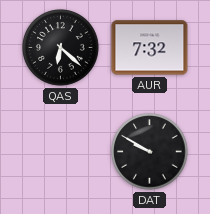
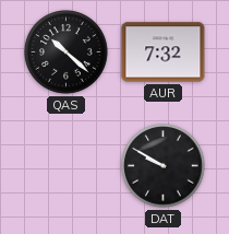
QAS: 6:22 -> 10:22 (67, 52)
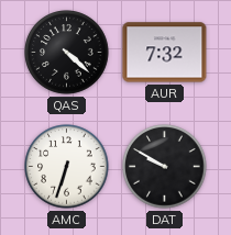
QAS: 10:22 -> 4:22 (67, 53)
AMC: none -> 6:33 (67, 167)
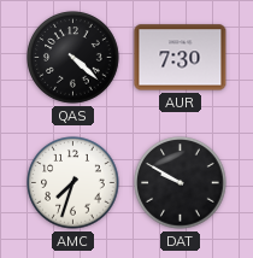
AUR: 7:32 -> 7:30 (181, 58)
AMC: 6:33 -> 7:33 (73, 183)
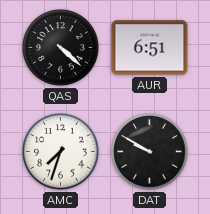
AUR: 7:30 -> 6:51 (150, 48)
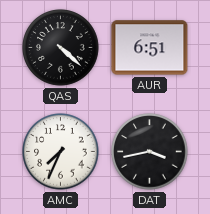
AMC: 7:33 -> 7:34 (61, 152)
DAT: 9:50 -> 3:43 (150, 152)
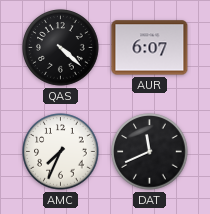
AUR: 6:51 -> 6:07 (150, 48)
DAT: 3:43 -> 11:41 (150, 152)
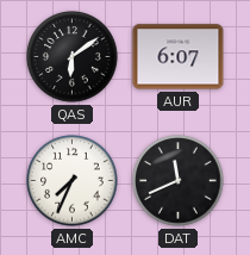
QAS: 4:22 -> 6:09 (73, 57)
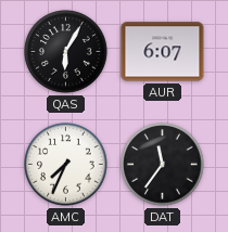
QAS: 6:09 -> 6:05 (66, 52)
DAT: 11:41 -> 11:36 (163, 165)
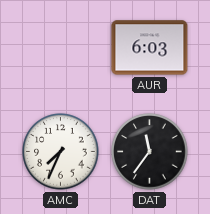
QAS: 6:05 -> none (66, 52)
AUR: 6:07 -> 6:03 (150, 48)
